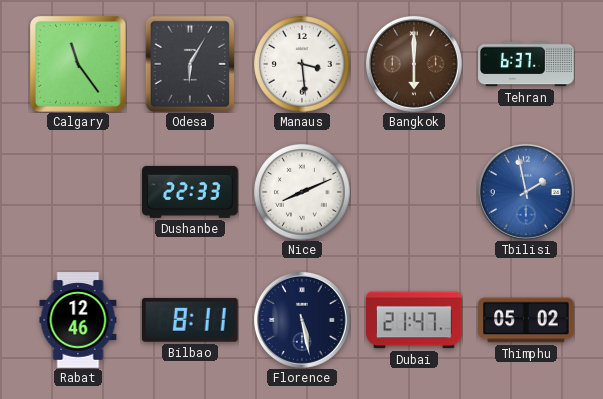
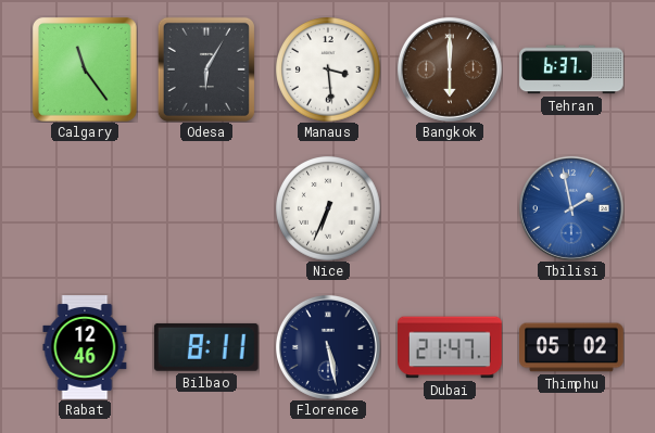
Dushanbe: 22:33 -> none (191, 192)
Nice: 8:11 -> 6:34 (328, 208)
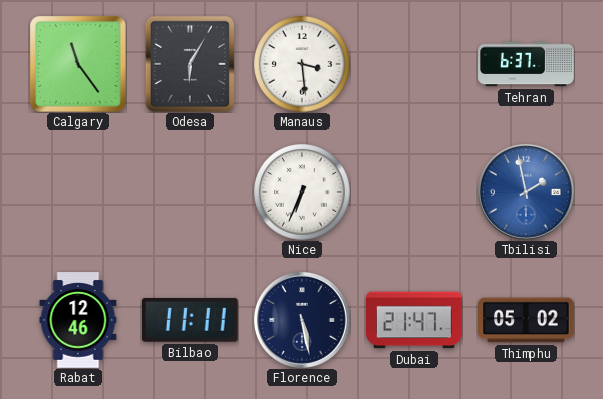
Bangkok: 6:00 -> none (450, 69)
Bilbao: 8:11 -> 11:11 (190, 320)
